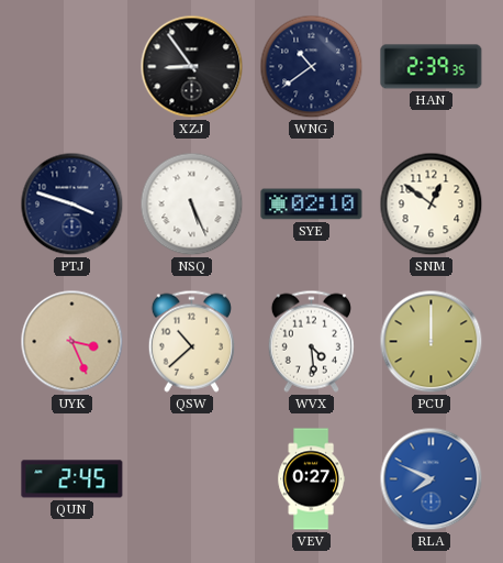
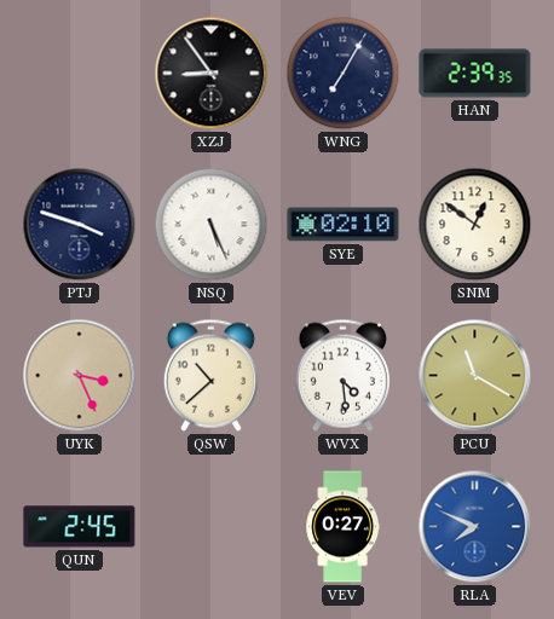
WNG: 10:39 -> 7:05 (344, 74)
PCU: 12:00 -> 11:20 (475, 376)
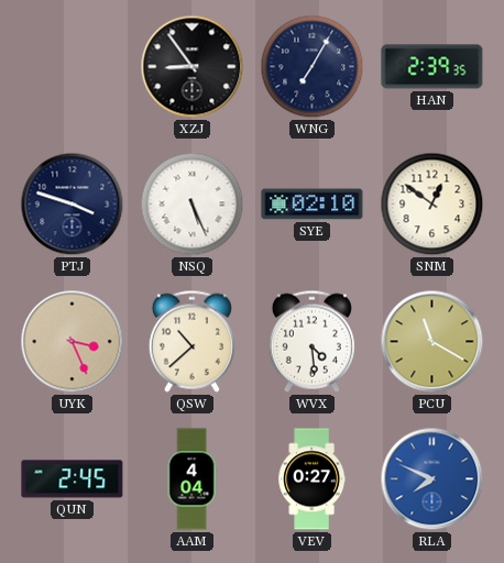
AAM: none -> 4:04 (191, 479)
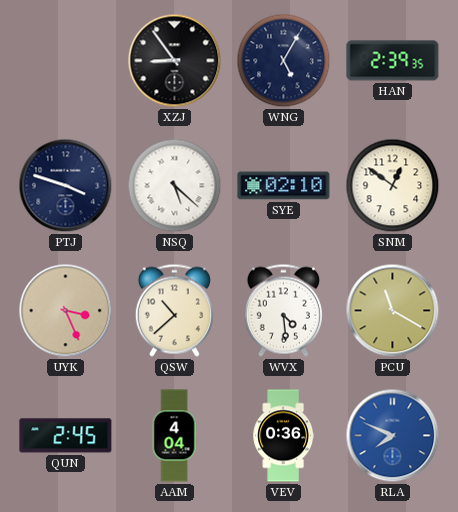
WNG: 7:05 -> 5:05 (284, 61)
NSQ: 5:26 -> 5:22 (175, 186)
VEV: 0:27 -> 0:36 (283, 436)
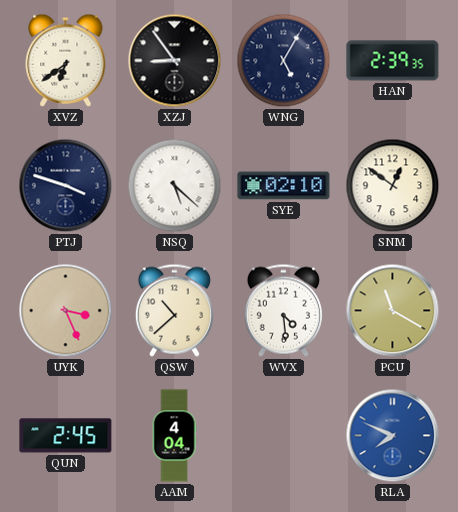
XVZ: none -> 6:39 (66, 60)
VEV: 0:36 -> none (283, 436)
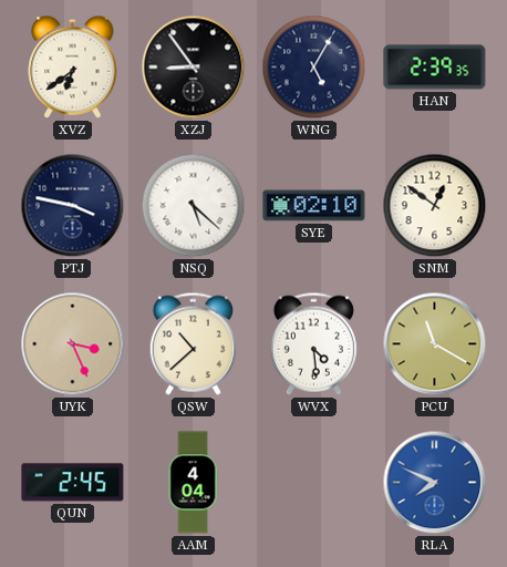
PTJ: 3:48 -> 3:47 (73, 206)
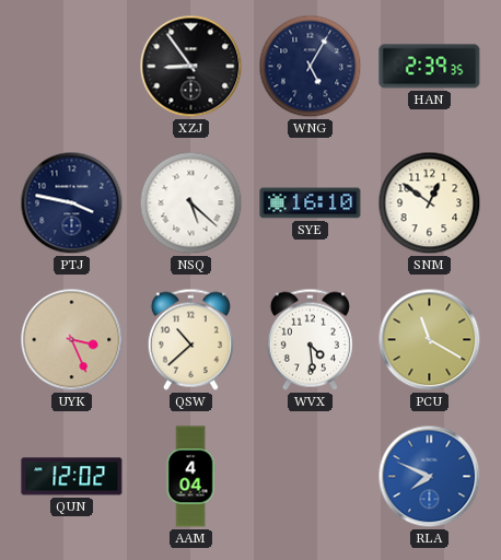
XVZ: 6:39 -> none (73, 66)
SYE: 02:10 -> 16:10 (311, 203)
QUN: 2:45 -> 12:02 (72, 477)
